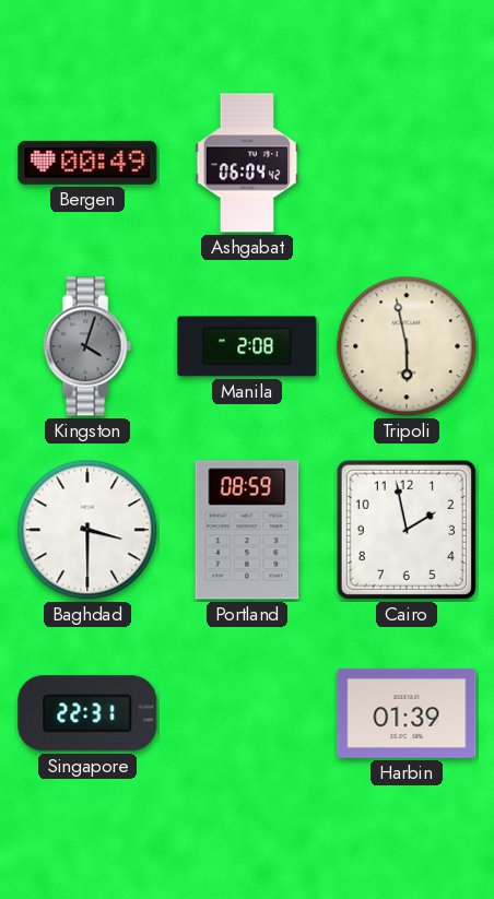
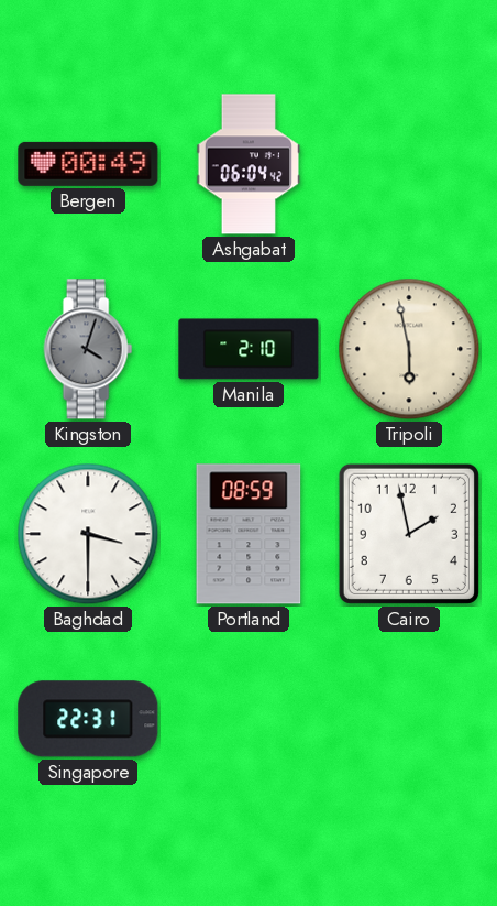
Manila: 2:08 -> 2:10 (248, 349)
Harbin: 01:39 -> none (407, 713)
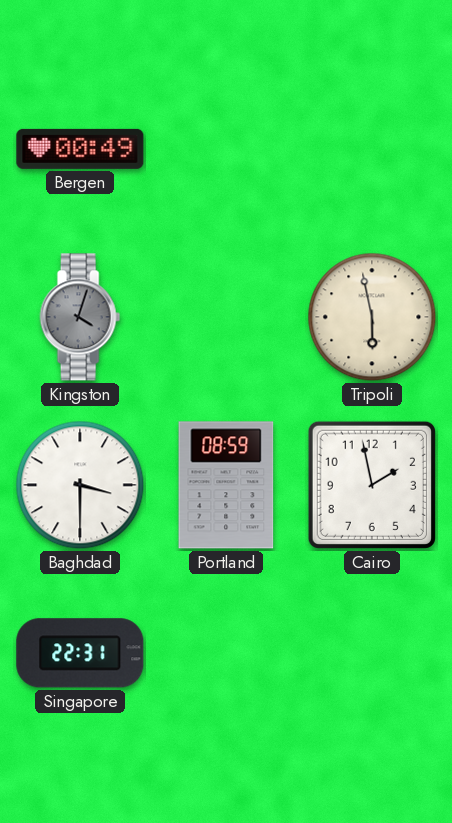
Ashgabat: 06:04 -> none (248, 164)
Manila: 2:10 -> none (248, 349)
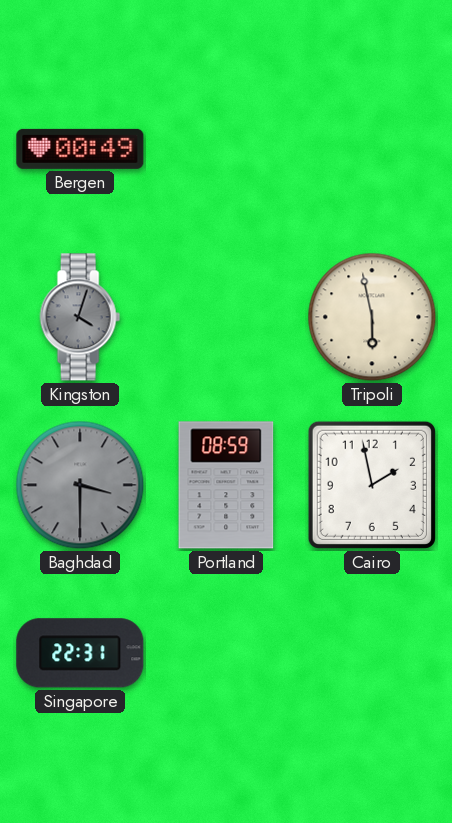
Baghdad dial: white -> grey (80, 485)
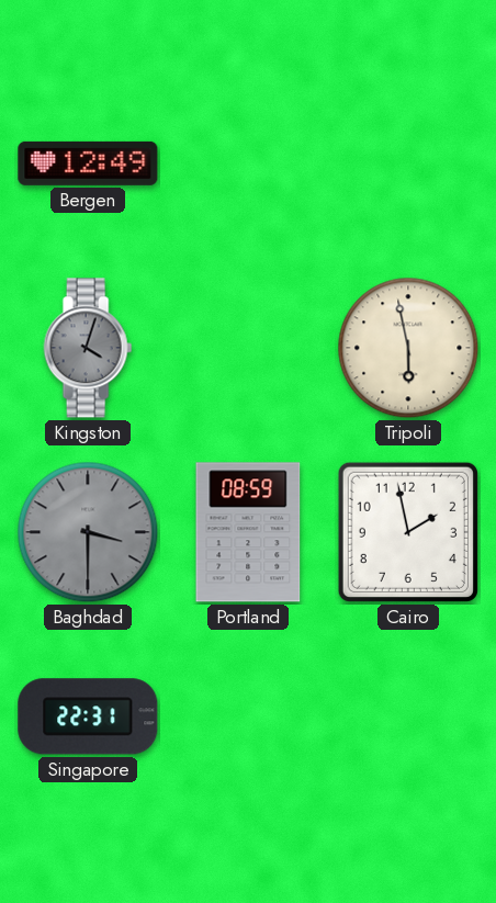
Bergen: 00:49 -> 12:49 (88, 163)
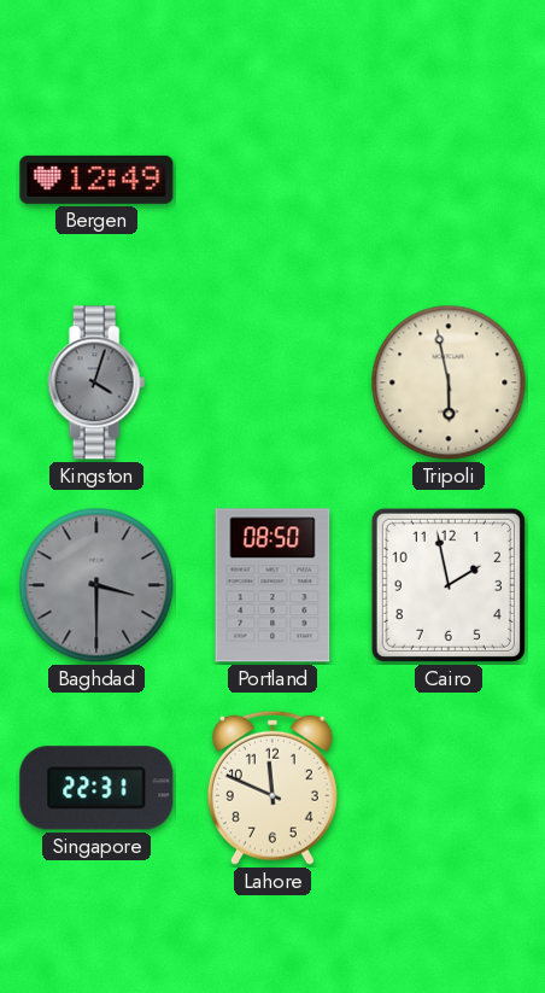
Portland: 08:59 -> 08:50 (272, 585)
Lahore: none -> 11:49 (272, 788)
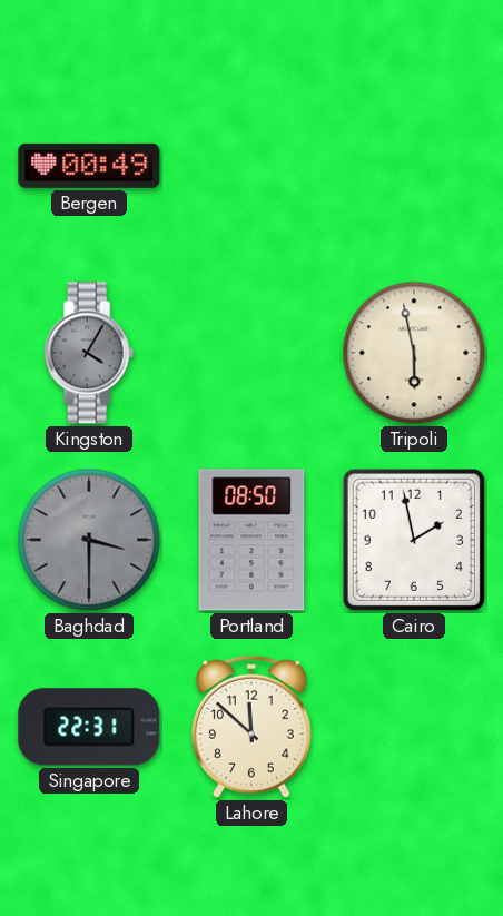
Bergen: 12:49 -> 00:49 (89, 166)
Kingston: 4:03 -> 4:05 (89, 353)
Lahore: 11:49 -> 11:52 (251, 727)
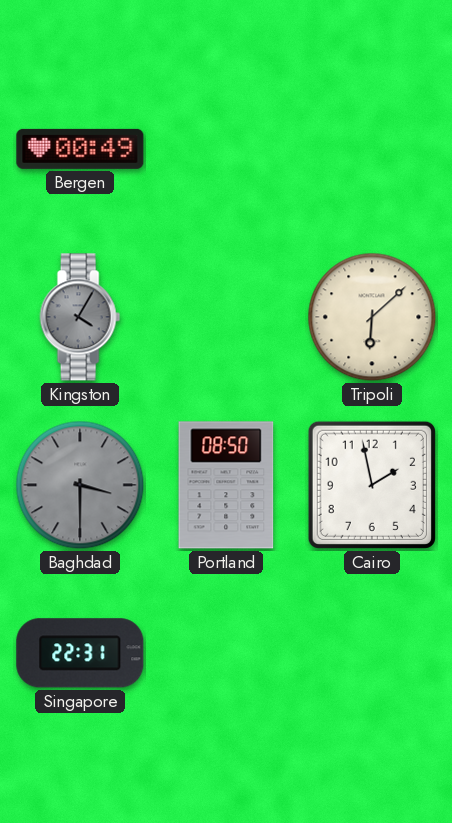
Tripoli: 5:58 -> 6:08 (372, 317)
Lahore: 11:52 -> none (251, 727)
